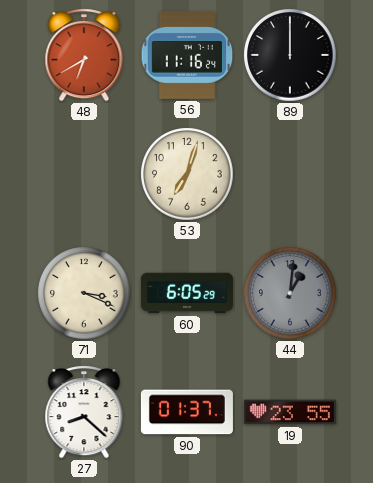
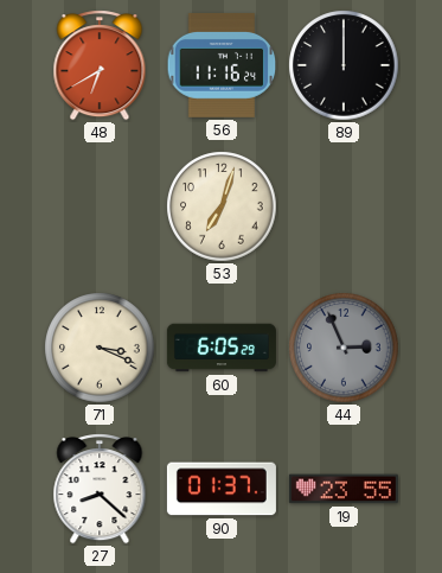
44: 1:01 -> 2:56 (344, 348)
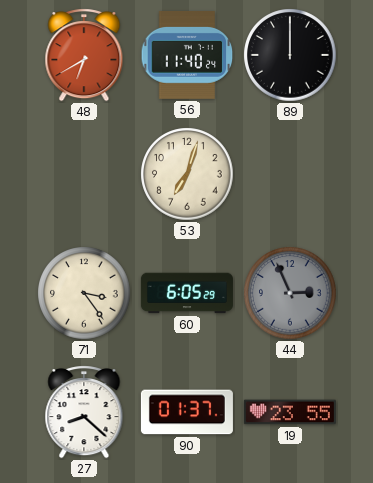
56: 11:16 -> 11:40 (187, 56)
71: 3:19 -> 3:24 (84, 293)
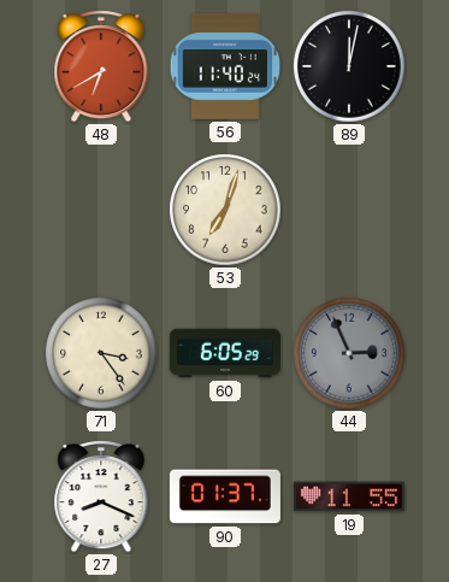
89: 12:00 -> 12:02 (349, 66)
27: 8:22 -> 8:19 (101, 496)
19: 23:55 -> 11:55 (349, 496)
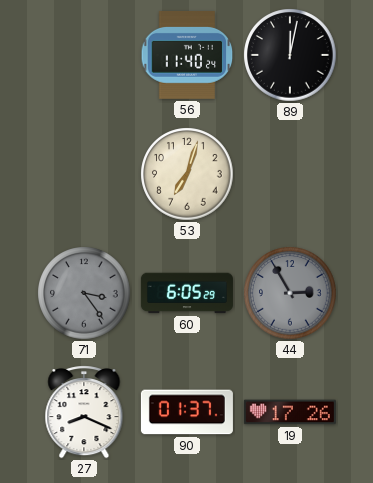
48: 6:40 -> none (101, 66)
71 dial: cream -> grey (84, 293)
44: 2:56 -> 2:55 (290, 293)
19: 11:55 -> 17:26 (290, 412)
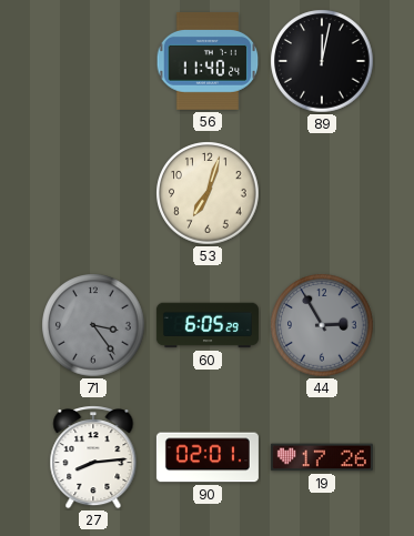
27: 8:19 -> 8:14 (93, 457)
90: 01:37 -> 02:01 (208, 457)
